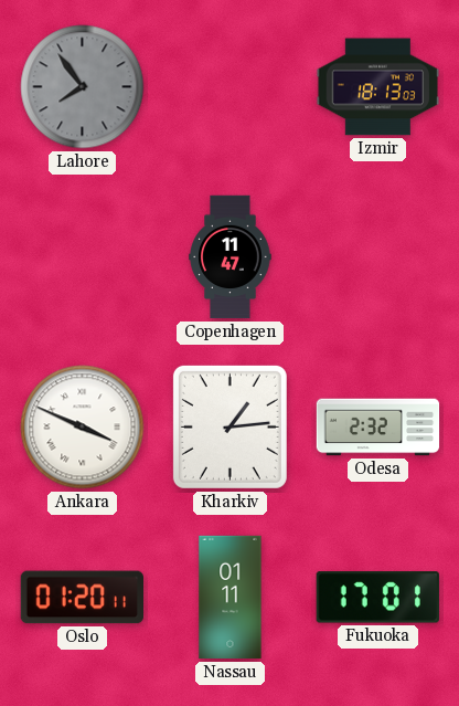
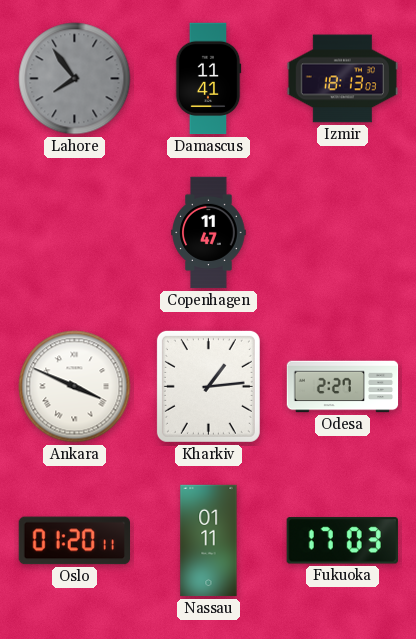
Damascus: none -> 11:41 (208, 79)
Odesa: 2:32 -> 2:27 (343, 387)
Fukuoka: 17:01 -> 17:03 (342, 541)
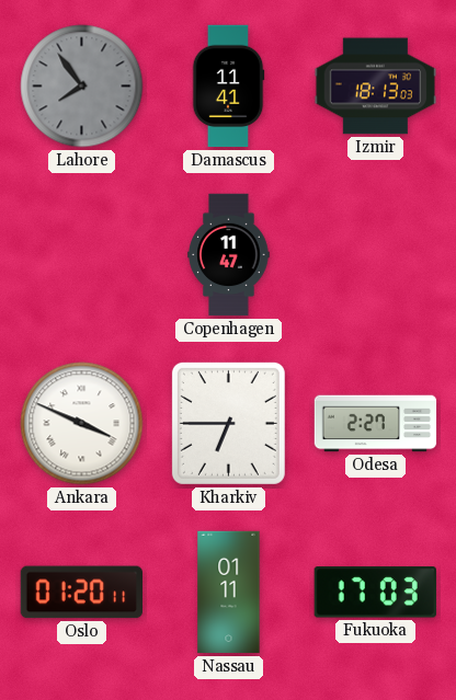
Kharkiv: 1:14 -> 6:45 (228, 423)
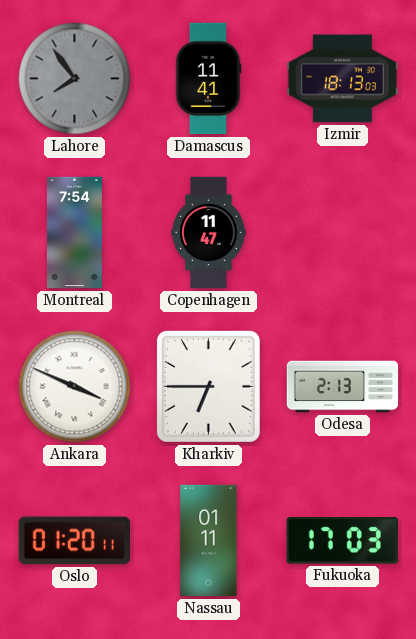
Montreal: none -> 7:54 (74, 233)
Odesa: 2:27 -> 2:13 (343, 387)
